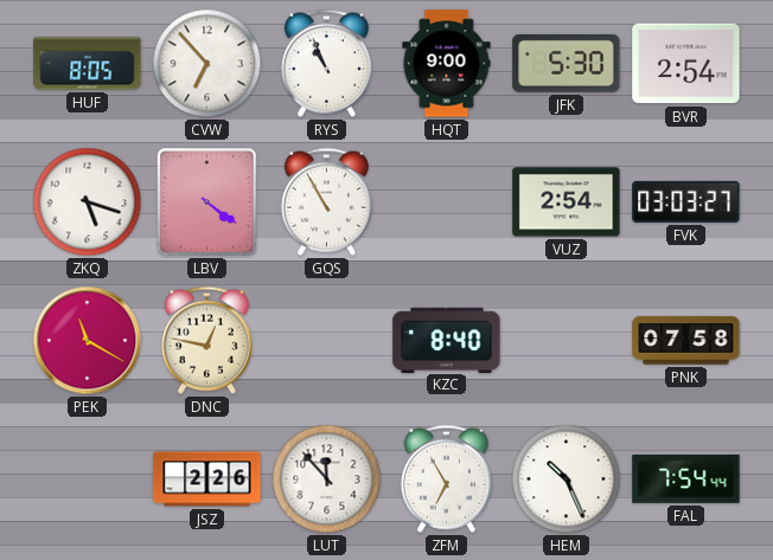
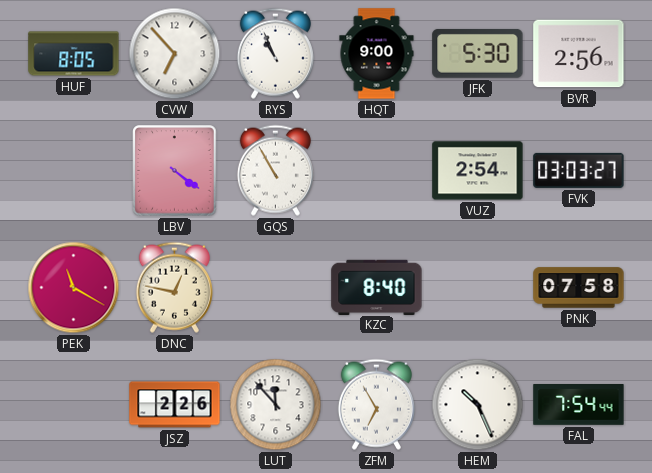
BVR: 2:54 -> 2:56 (579, 54)
ZKQ: 5:18 -> none (88, 202)
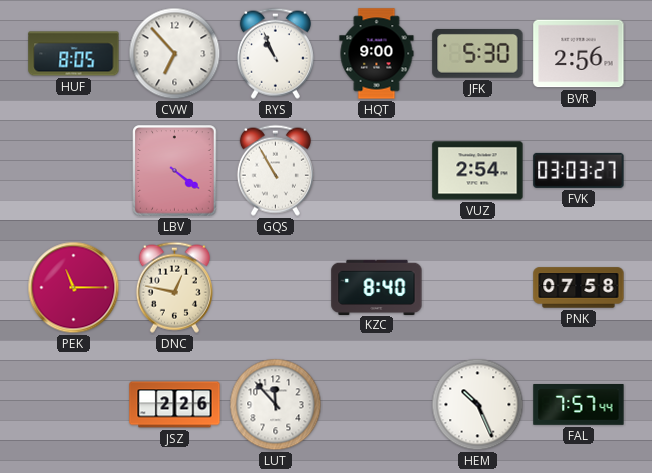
PEK: 11:20 -> 11:15 (74, 288)
ZFM: 6:55 -> none (376, 404)
FAL: 7:54 -> 7:57 (579, 405)
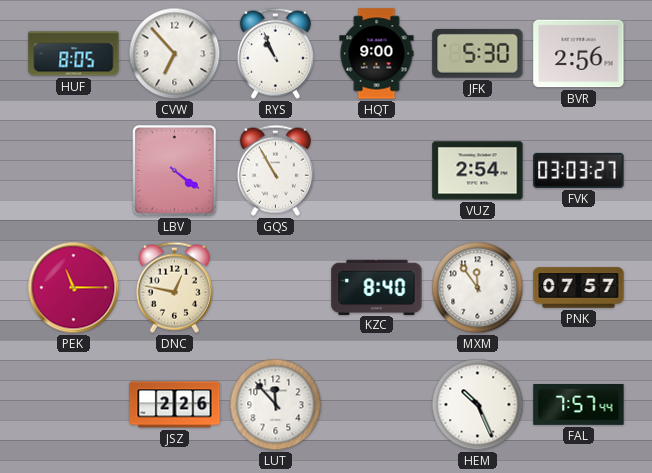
MXM: none -> 11:54 (478, 288)
PNK: 07:58 -> 07:57 (579, 288)
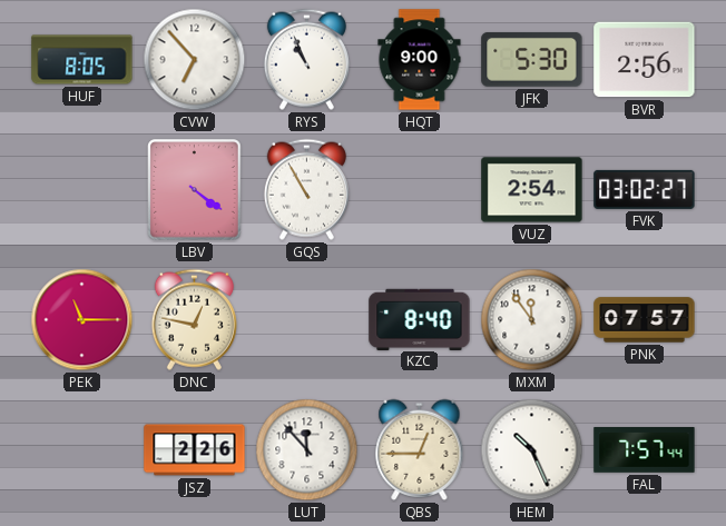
FVK: 03:03 -> 03:02 (645, 189)
QBS: none -> 12:45 (420, 449)
